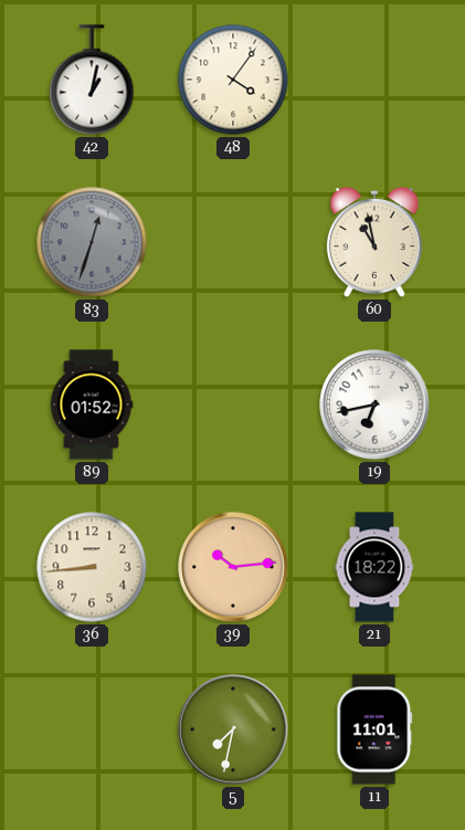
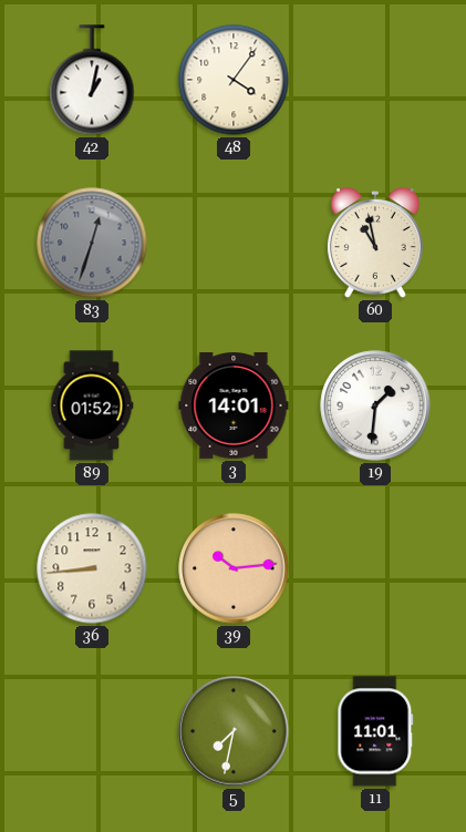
3: none -> 14:01 (234, 407)
19: 6:43 -> 1:31 (375, 405)
21: 18:22 -> none (374, 567)
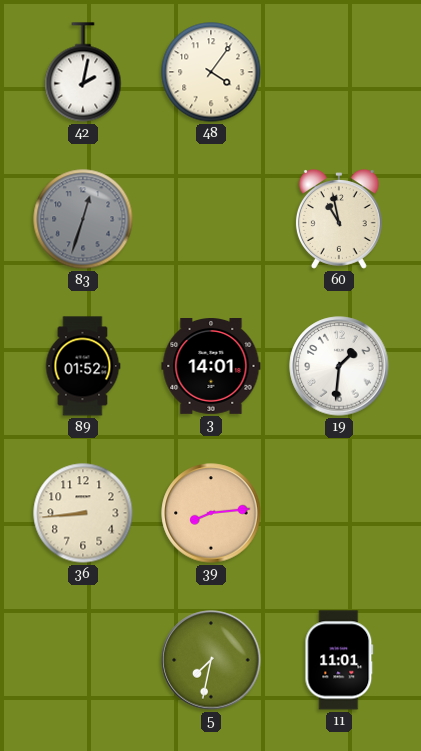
42: 1:02 -> 2:02 (83, 72)
39: 10:14 -> 8:14 (211, 513)
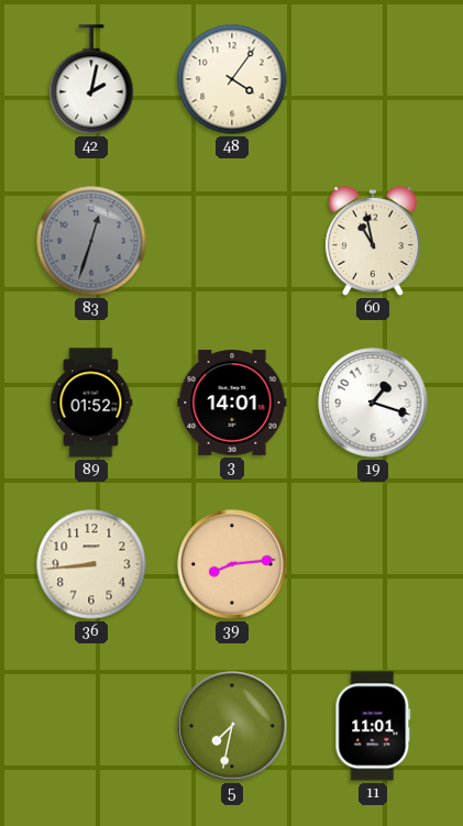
19: 1:31 -> 1:18 (373, 403)
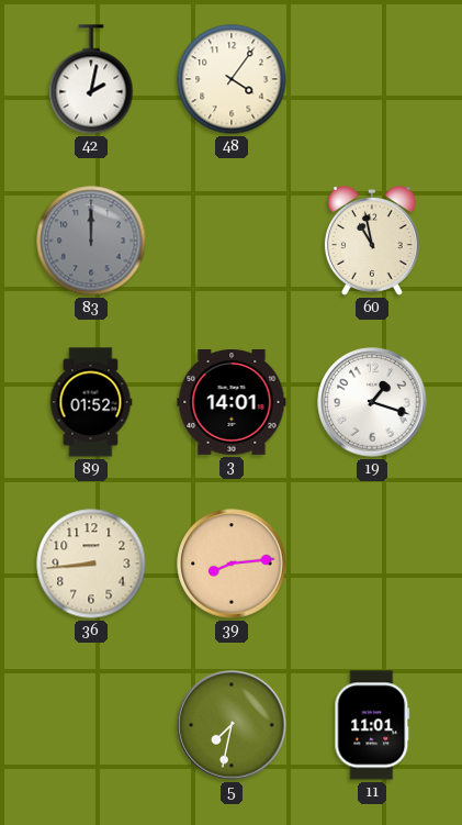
83: 12:33 -> 12:00 (91, 241)
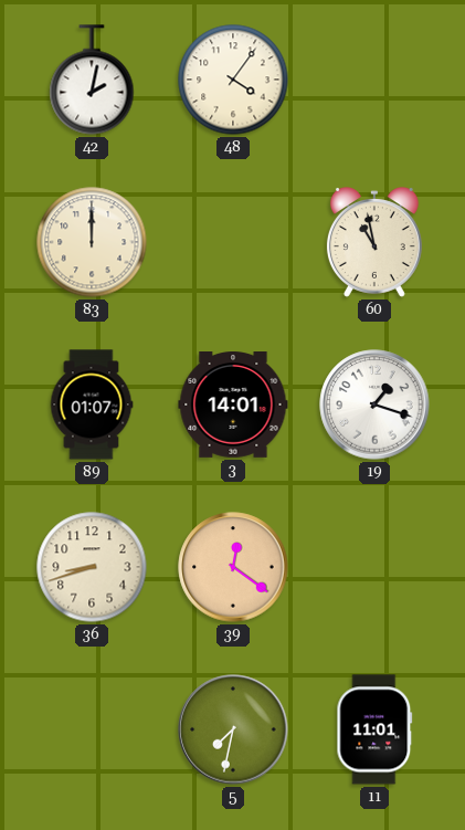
83 dial: grey -> cream (92, 242)
89: 01:52 -> 01:07 (92, 405)
36: 8:44 -> 8:42 (92, 567)
39: 8:14 -> 12:21 (233, 567)
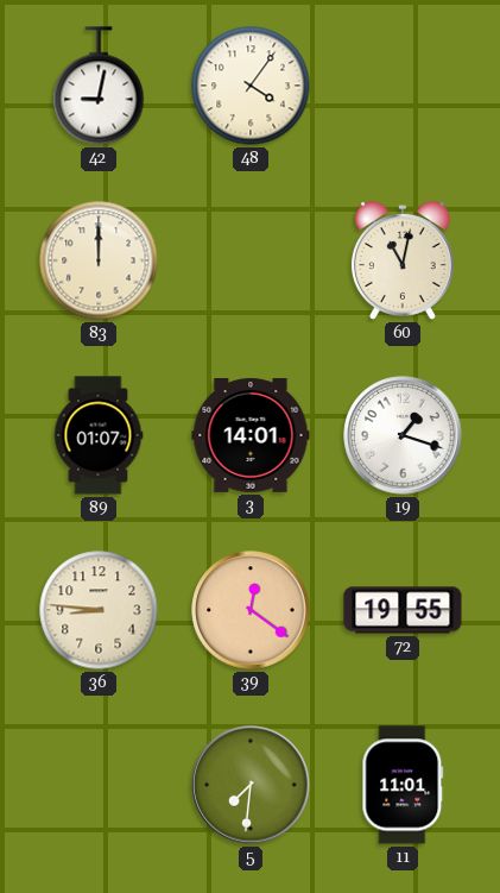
42: 2:02 -> 9:02 (99, 86)
60: 10:58 -> 11:02 (403, 260)
36: 8:42 -> 8:46 (99, 610)
72: none -> 19:55 (403, 610)
5: 7:32 -> 7:31 (251, 785)
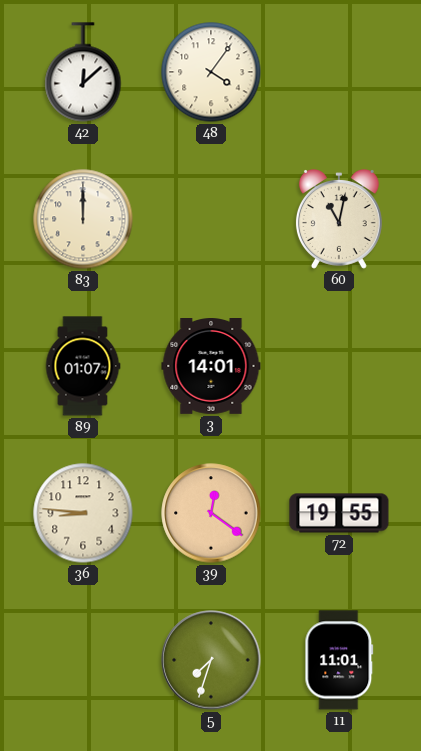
42: 9:02 -> 12:08 (83, 72)
19: 1:18 -> none (403, 435)
5: 7:31 -> 7:33 (211, 660)
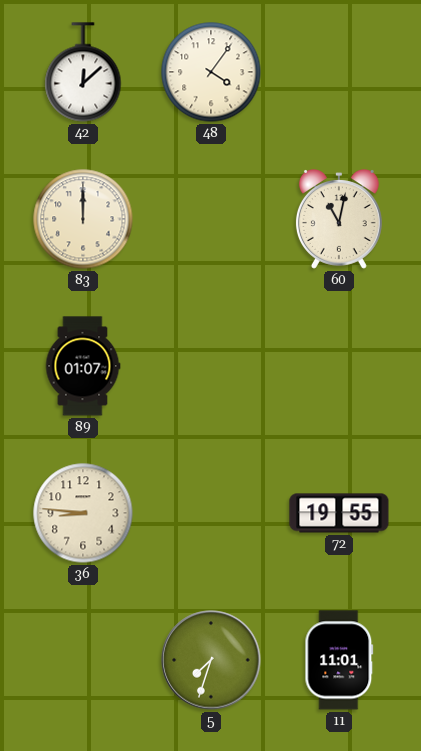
3: 14:01 -> none (211, 367)
39: 12:21 -> none (211, 513)
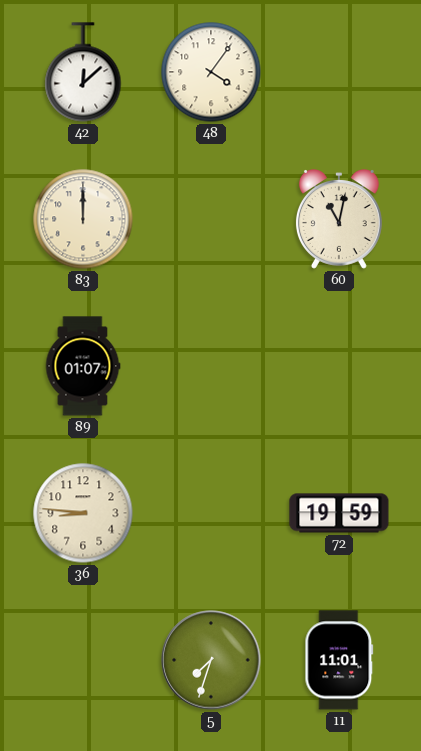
72: 19:55 -> 19:59 (339, 513)
